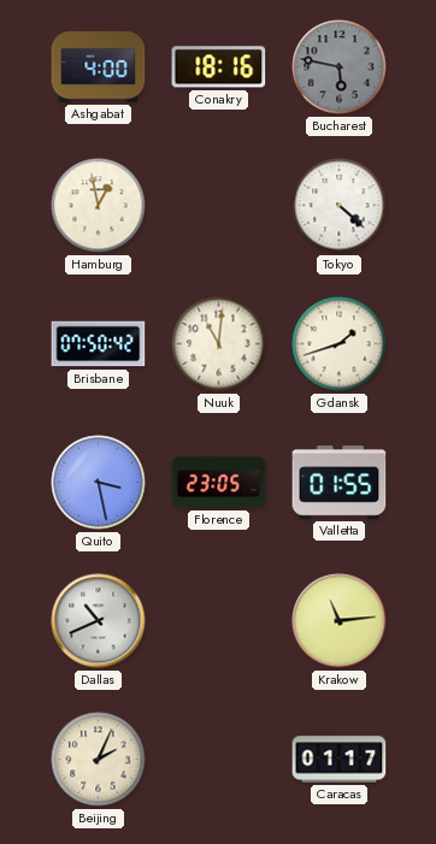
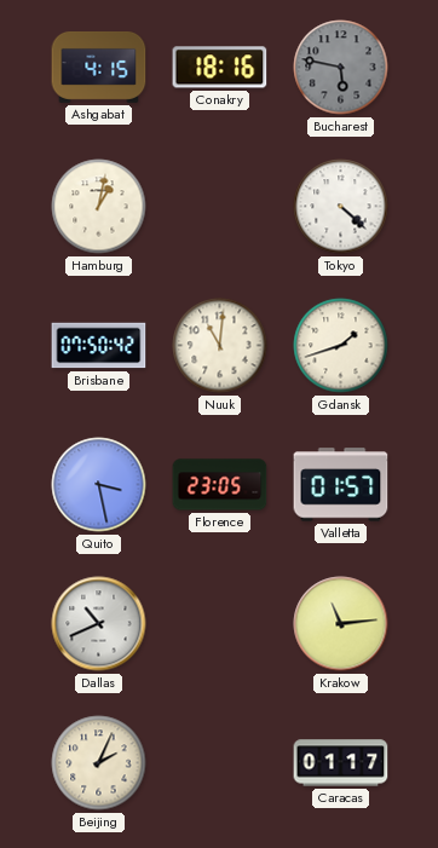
Ashgabat: 4:00 -> 4:15 (99, 67)
Hamburg: 12:58 -> 1:02 (99, 207)
Valletta: 01:55 -> 01:57 (341, 485)
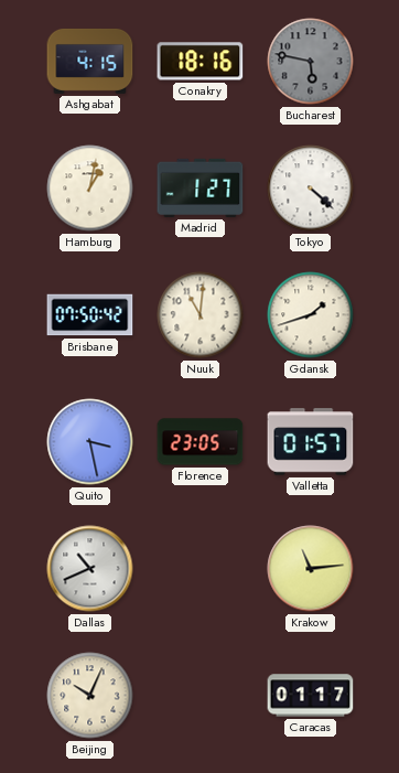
Madrid: none -> 1:27 (201, 187)
Beijing: 2:04 -> 10:04 (90, 696)
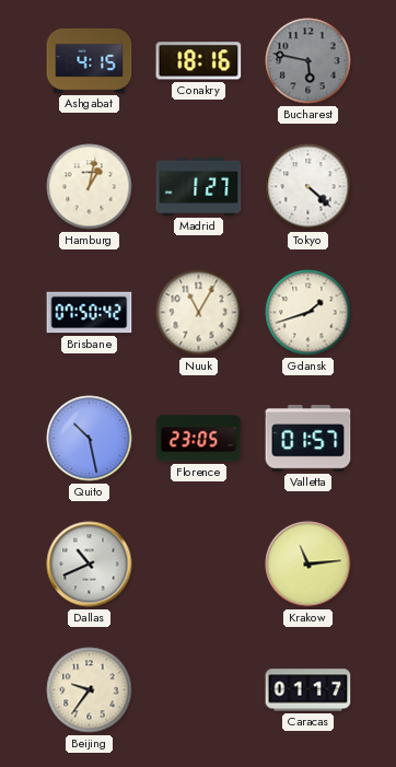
Nuuk: 11:01 -> 11:05 (199, 313)
Quito: 3:28 -> 10:28 (90, 439)
Beijing: 10:04 -> 9:36 (90, 690)
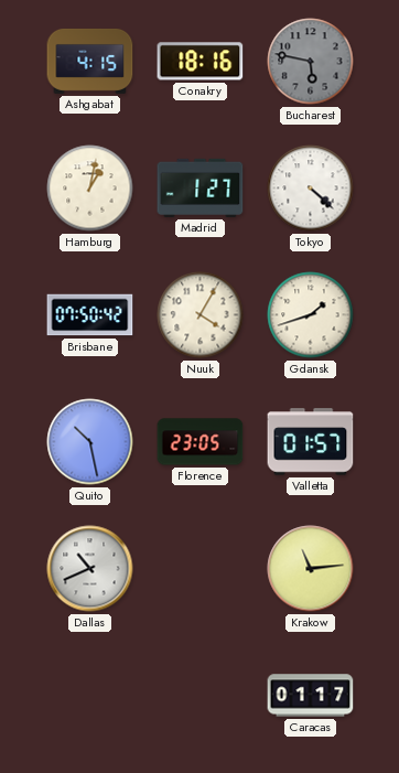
Nuuk: 11:05 -> 4:05 (201, 315)
Beijing: 9:36 -> none (90, 690)
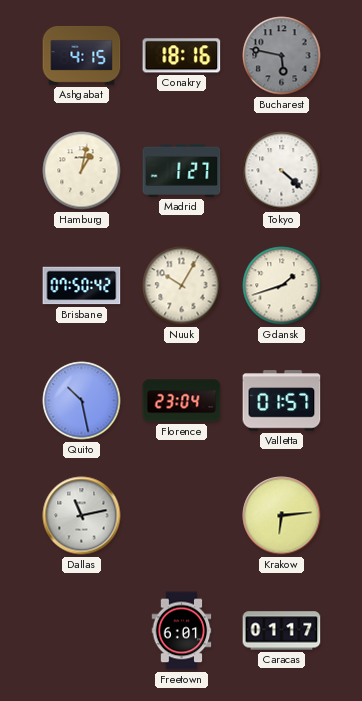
Nuuk: 4:05 -> 10:05 (182, 286)
Florence: 23:05 -> 23:04 (182, 401)
Dallas: 10:41 -> 11:13 (82, 516)
Krakow: 11:14 -> 6:14 (282, 516)
Freetown: none -> 6:01 (182, 631)
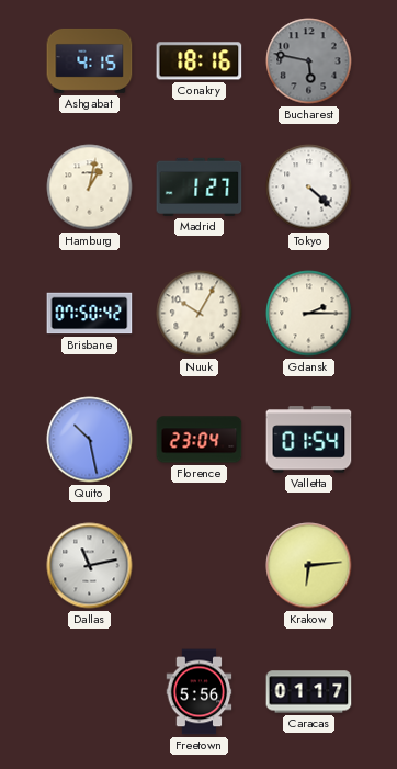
Gdansk: 1:42 -> 2:15 (309, 314)
Valletta: 01:57 -> 01:54 (309, 440)
Freetown: 6:01 -> 5:56 (200, 692)
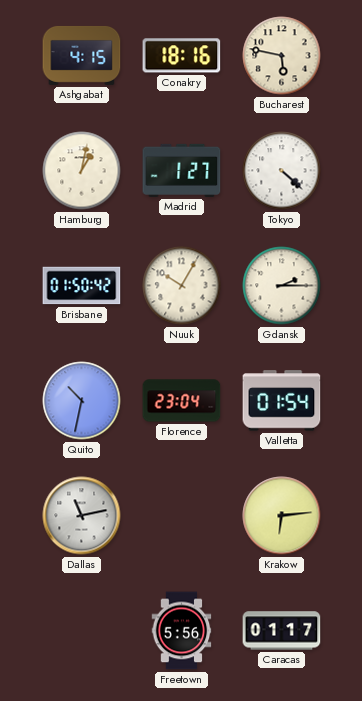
Bucharest dial: grey -> cream (282, 56)
Brisbane: 07:50 -> 01:50 (82, 286)
Quito: 10:28 -> 10:32 (82, 401)
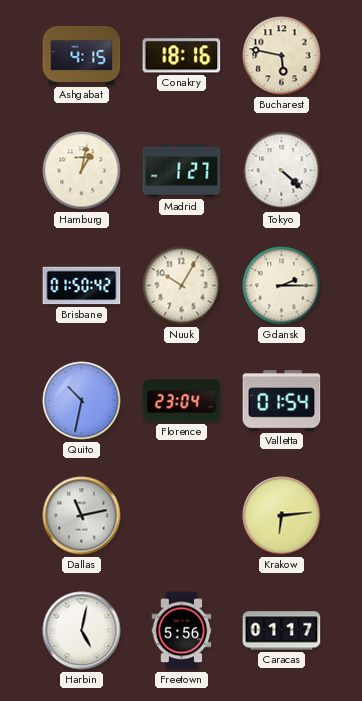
Harbin: none -> 5:02 (82, 631)
